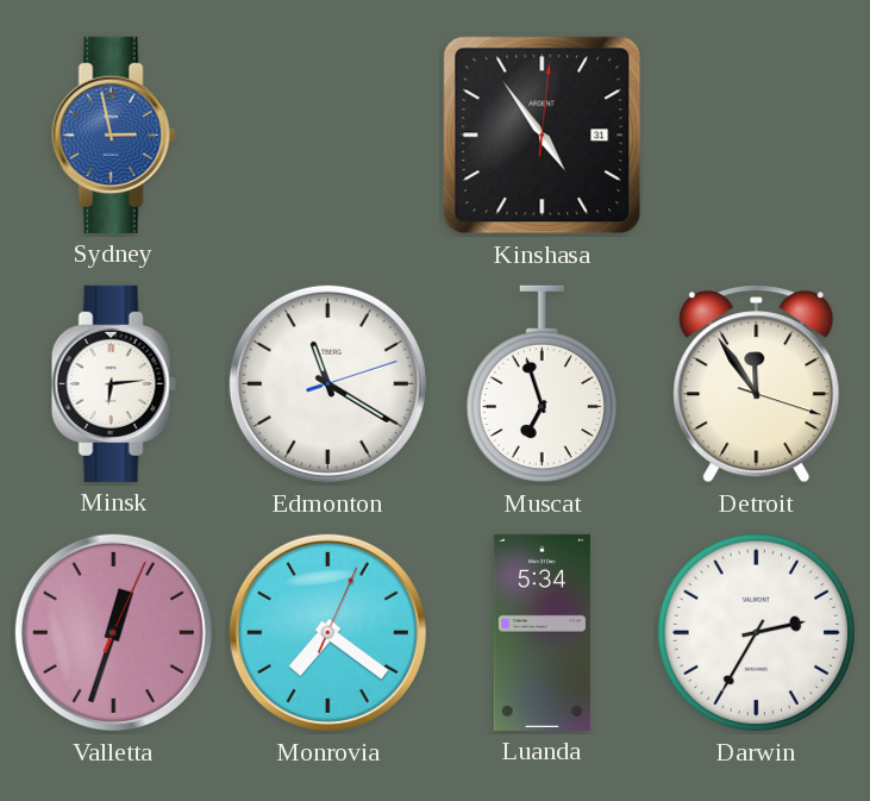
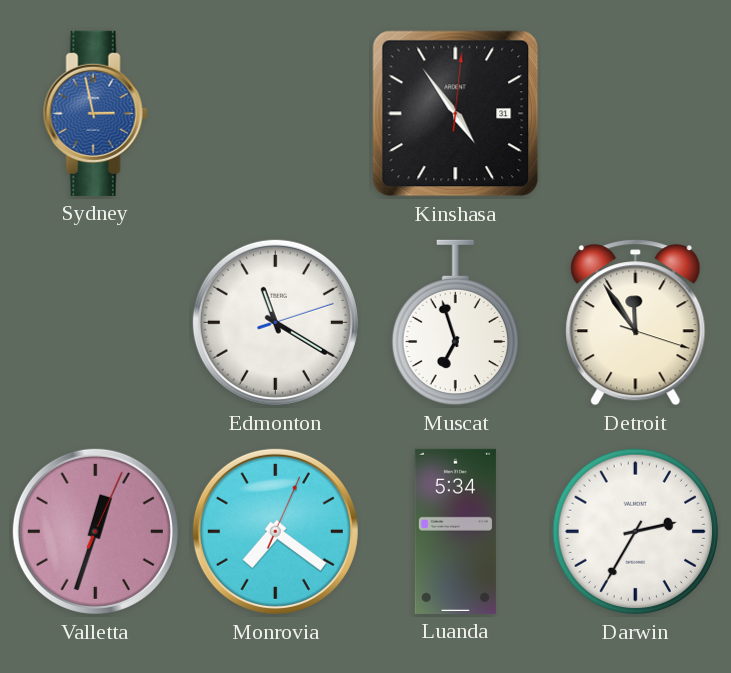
Minsk: 6:14 -> none (113, 383)
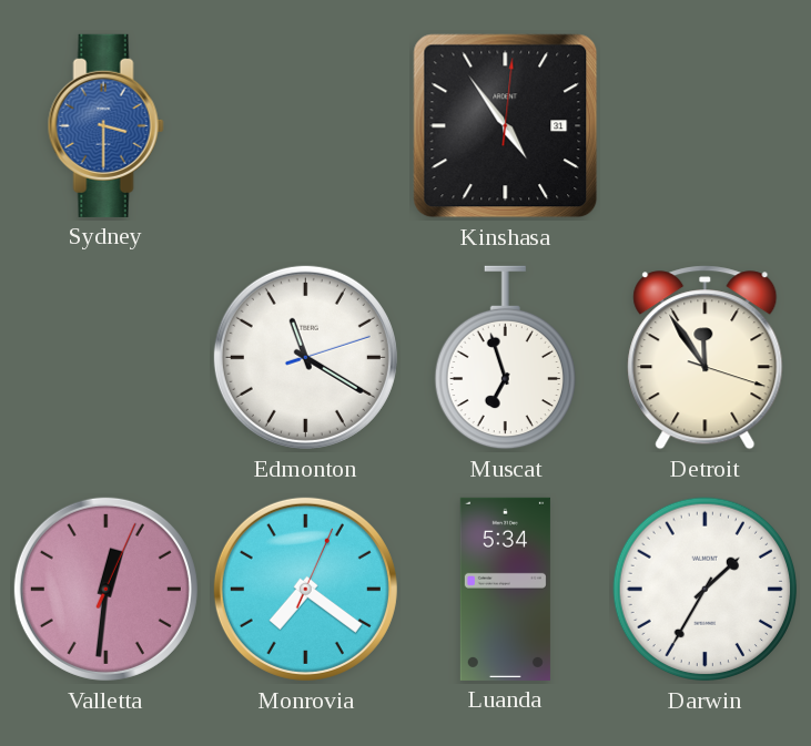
Sydney: 2:58 -> 3:30 (105, 125)
Valletta: 12:33 -> 12:31 (105, 589)
Darwin: 2:35 -> 1:35 (706, 590)
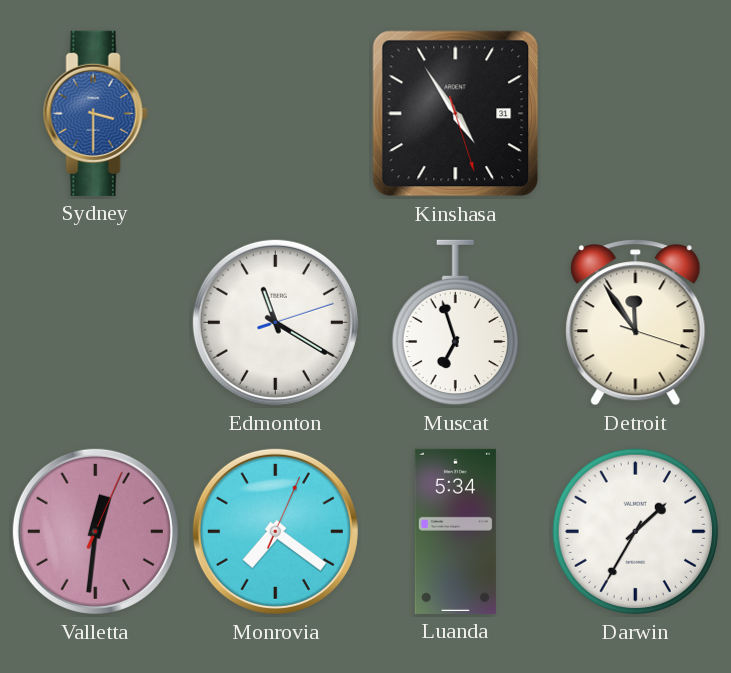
Kinshasa: 4:54:01 -> 4:54:27 (456, 114)
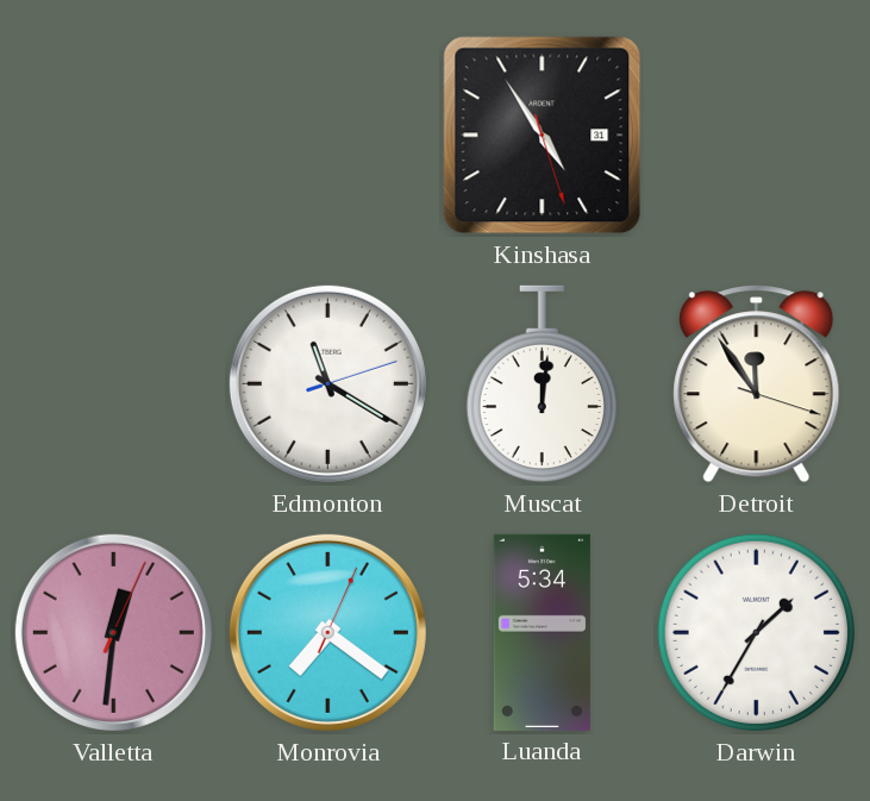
Sydney: 3:30 -> none (95, 113)
Muscat: 6:57 -> 12:01 (542, 384)
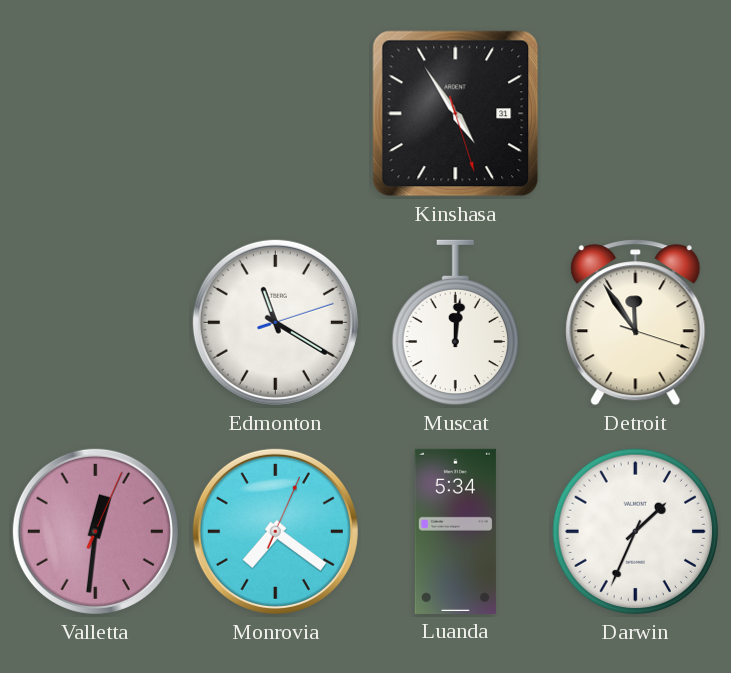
Darwin: 1:35 -> 1:34 (636, 532)
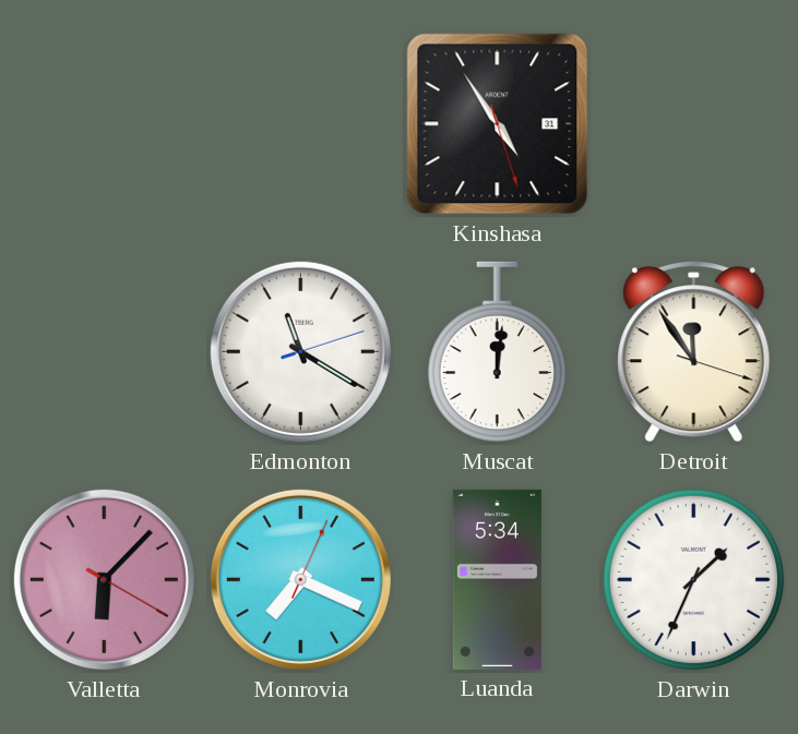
Valletta: 12:31 -> 6:07 (104, 579)
Monrovia: 7:21 -> 7:19 (300, 579)
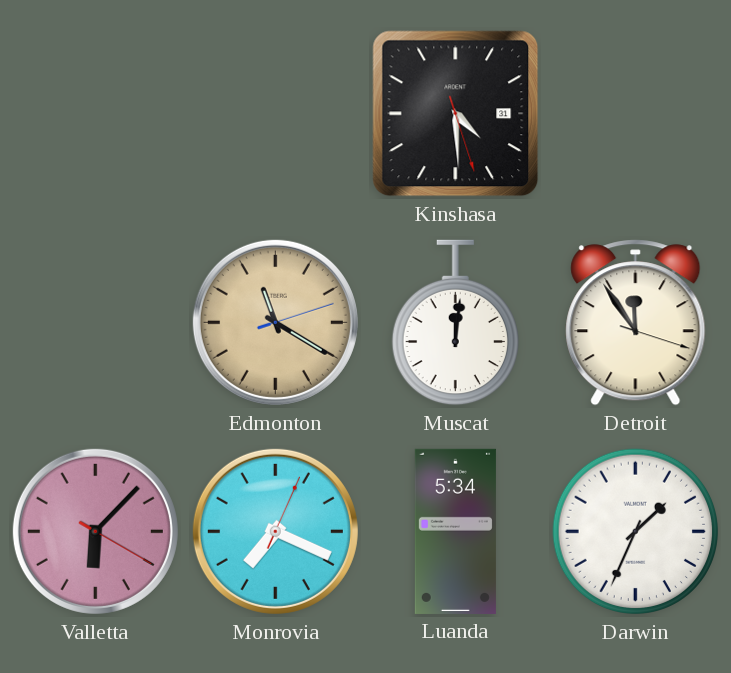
Kinshasa: 4:54 -> 4:29 (456, 114)
Edmonton dial: white -> champagne (275, 322)
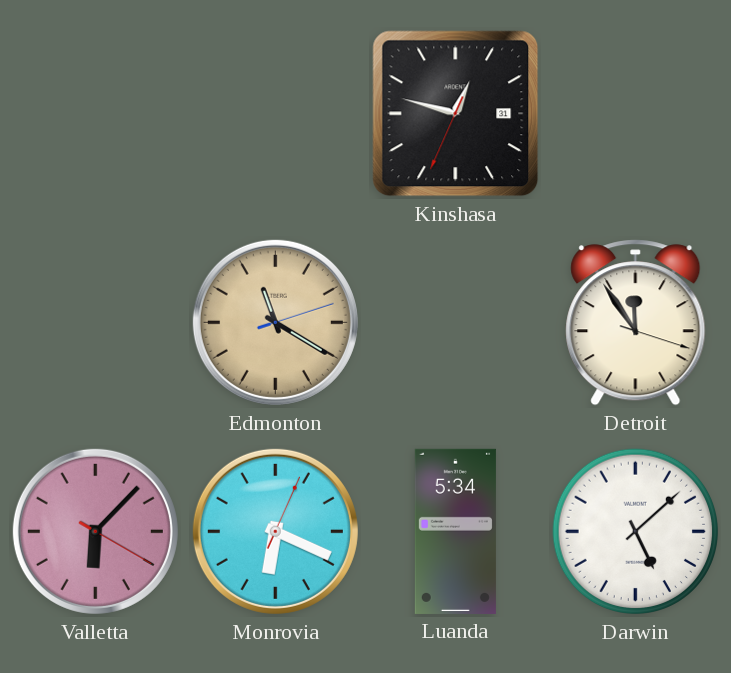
Kinshasa: 4:29 -> 12:47 (456, 114)
Muscat: 12:01 -> none (455, 323)
Monrovia: 7:19 -> 6:19 (275, 531)
Darwin: 1:34 -> 5:08 (636, 532)
